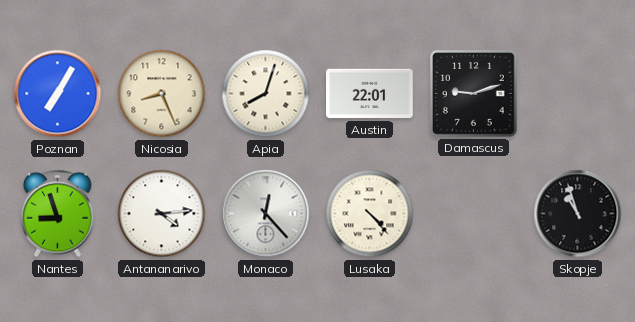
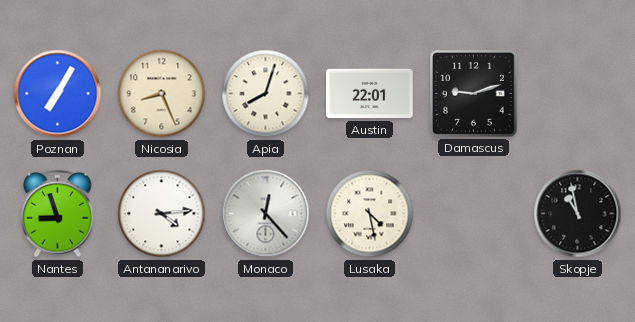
Lusaka: 4:23 -> 4:28 (370, 214)
Skopje: 10:57 -> 10:58 (578, 214)
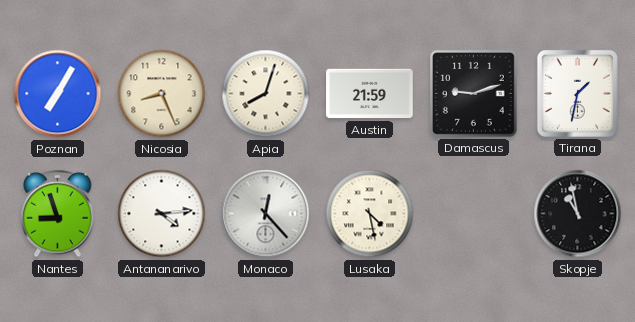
Austin: 22:01 -> 21:59 (370, 94)
Tirana: none -> 1:32 (577, 93)
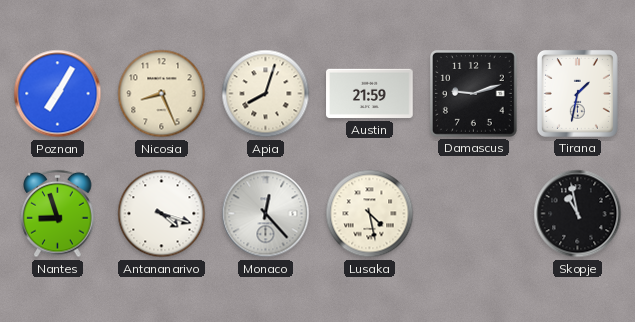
Antananarivo: 4:14 -> 4:18 (162, 214)
